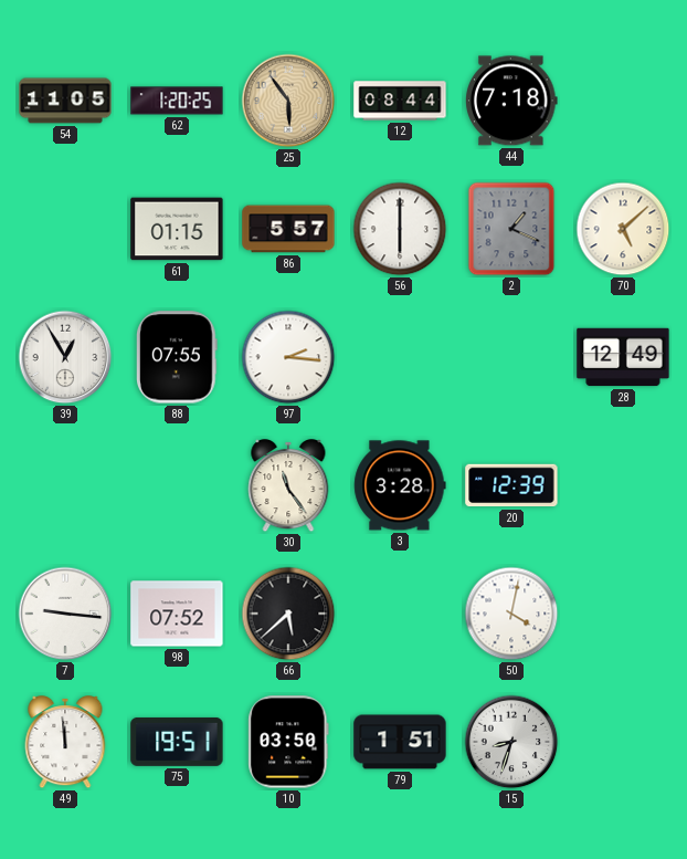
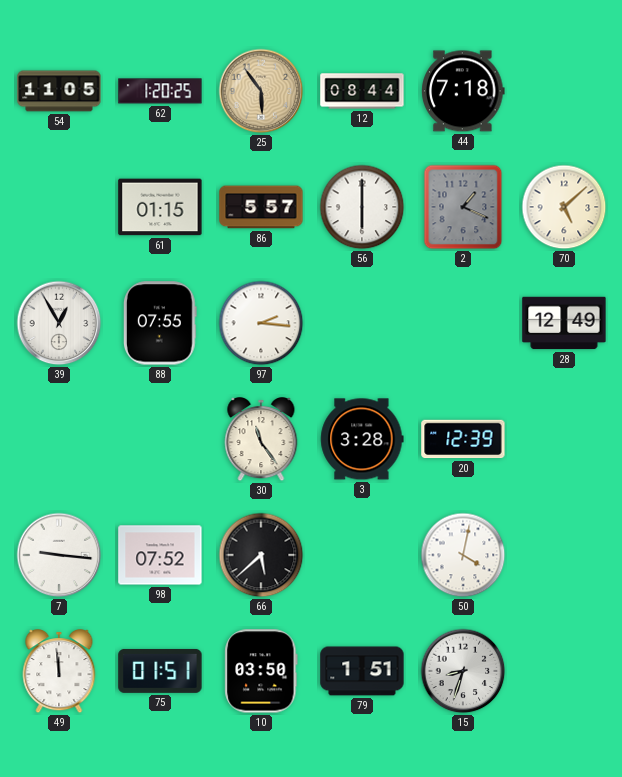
75: 19:51 -> 01:51 (160, 671)
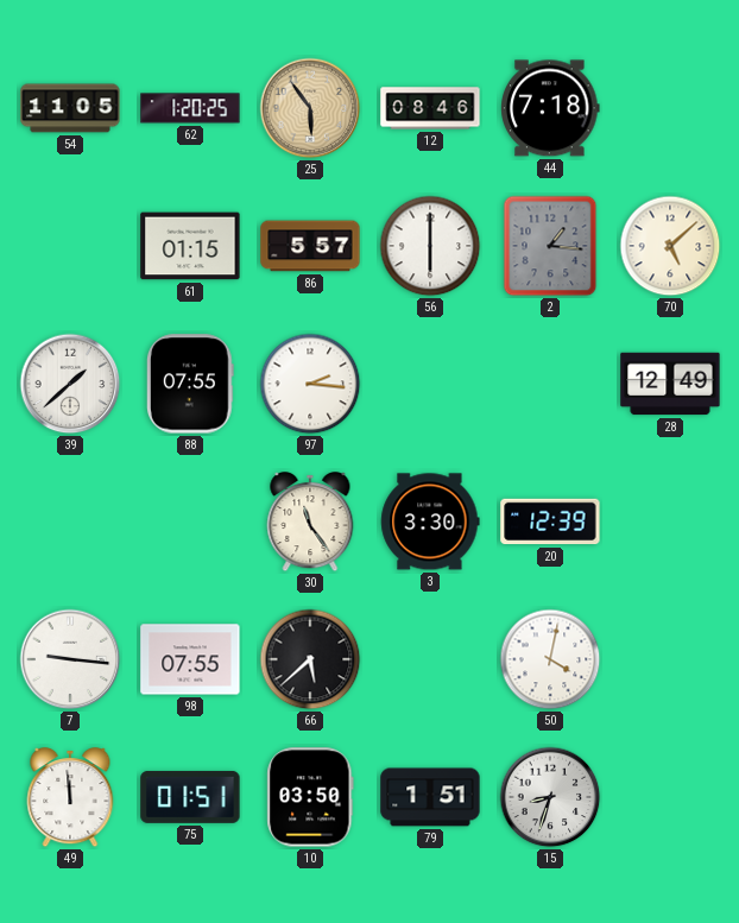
12: 08:44 -> 08:46 (430, 108)
2: 1:19 -> 1:16 (550, 246)
39: 12:55 -> 1:38 (70, 384)
3: 3:28 -> 3:30 (430, 521)
98: 07:52 -> 07:55 (190, 659)
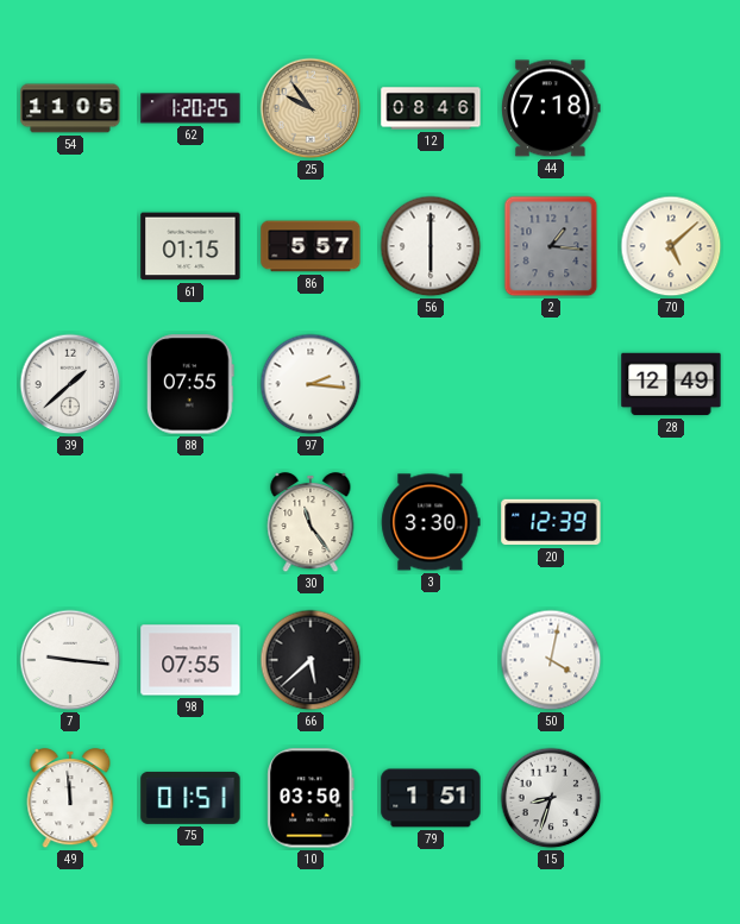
25: 5:54 -> 9:54 (311, 108)
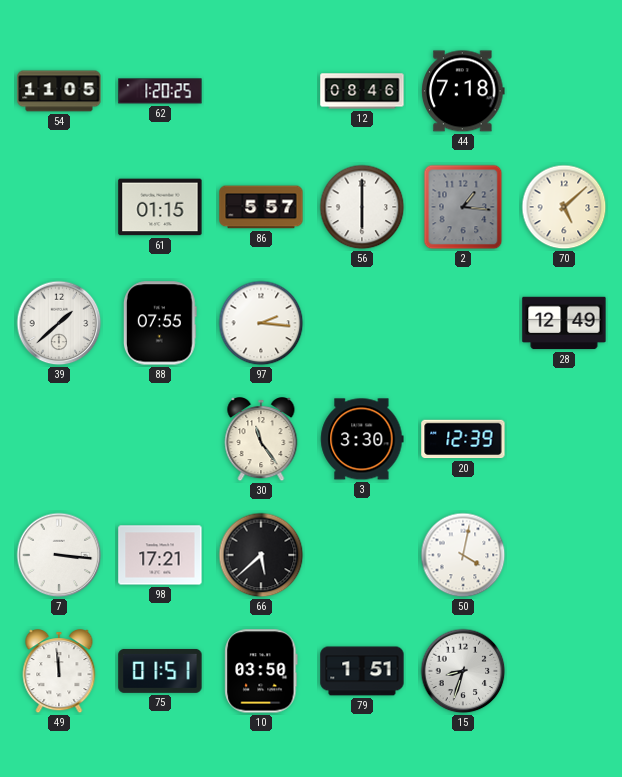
25: 9:54 -> none (311, 108)
7: 9:16 -> 3:16 (59, 555)
98: 07:55 -> 17:21 (160, 555)
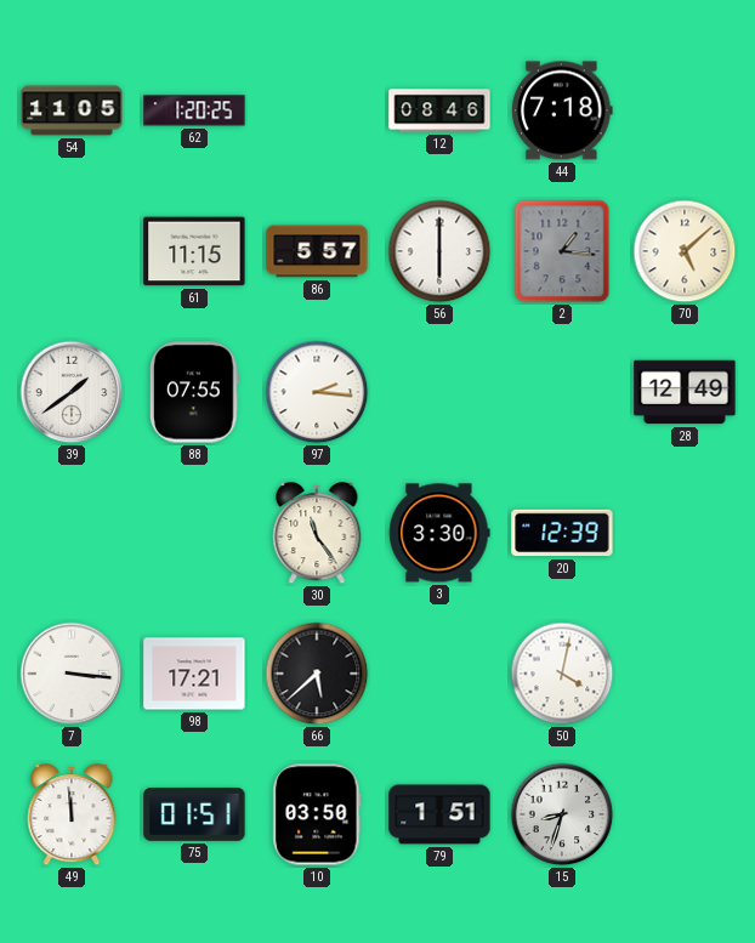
61: 01:15 -> 11:15 (194, 251)
39: 1:38 -> 1:39 (72, 392)
